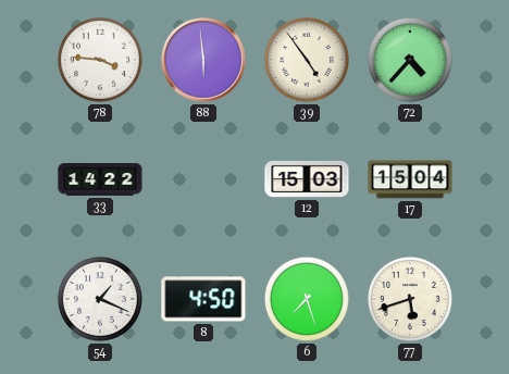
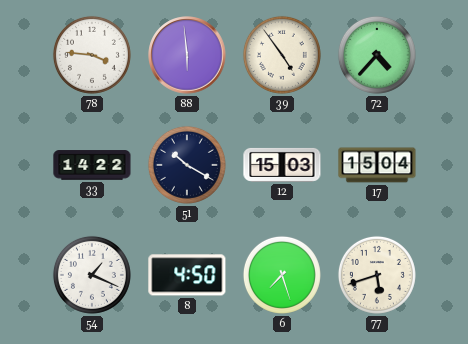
51: none -> 10:20 (187, 165)
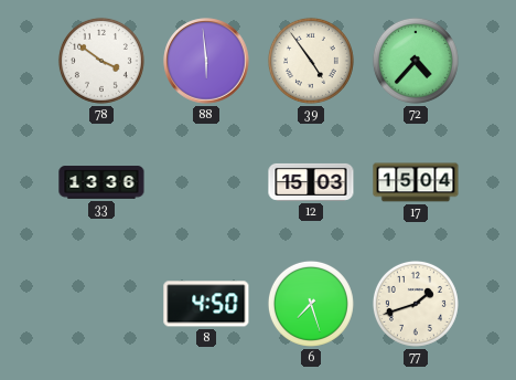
78: 3:46 -> 3:51 (101, 61)
33: 14:22 -> 13:36 (101, 182)
51: 10:20 -> none (187, 165)
54: 1:19 -> none (92, 275)
77: 5:42 -> 1:42 (416, 304)
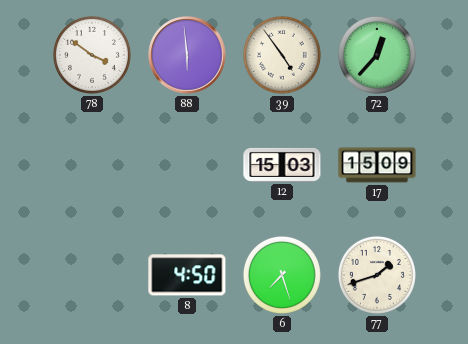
72: 4:37 -> 12:37 (377, 55)
33: 13:36 -> none (101, 182)
17: 15:04 -> 15:09 (377, 165)
